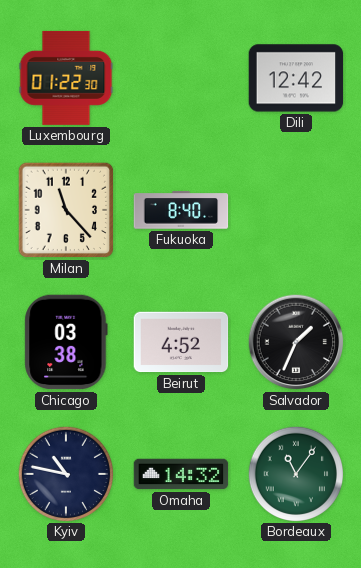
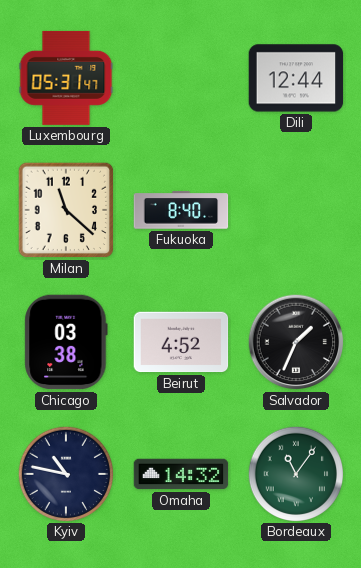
Luxembourg: 01:22 -> 05:31 (66, 78)
Dili: 12:42 -> 12:44 (296, 78)
Milan: 11:23 -> 11:22 (66, 210)
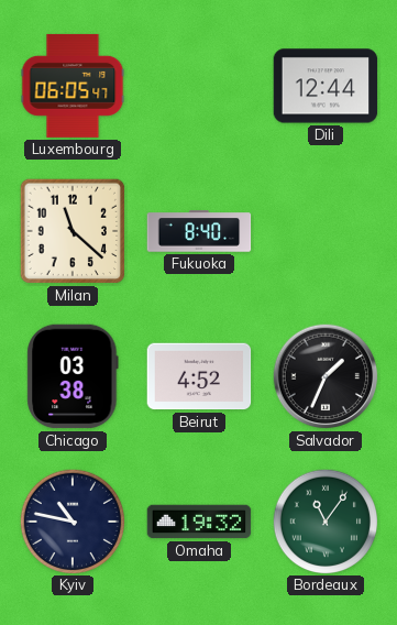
Luxembourg: 05:31 -> 06:05 (73, 86)
Omaha: 14:32 -> 19:32 (199, 522)
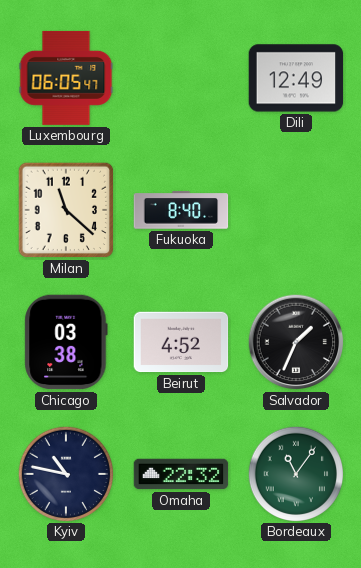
Dili: 12:44 -> 12:49 (296, 78)
Omaha: 19:32 -> 22:32 (181, 474)
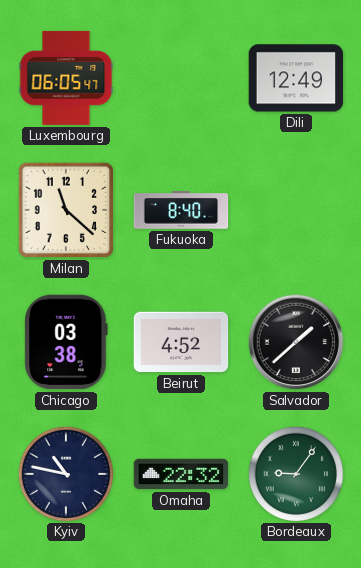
Salvador: 1:34 -> 1:38 (296, 342)
Bordeaux: 11:06 -> 9:06 (295, 473)
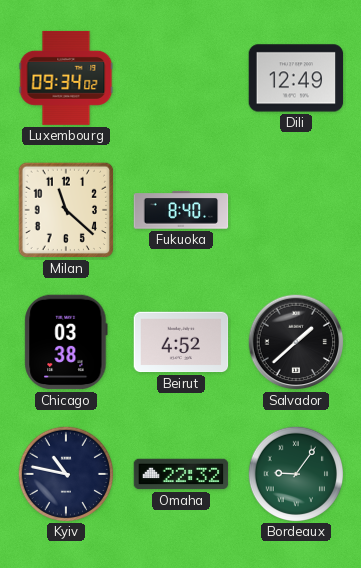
Luxembourg: 06:05 -> 09:34 (66, 78)
